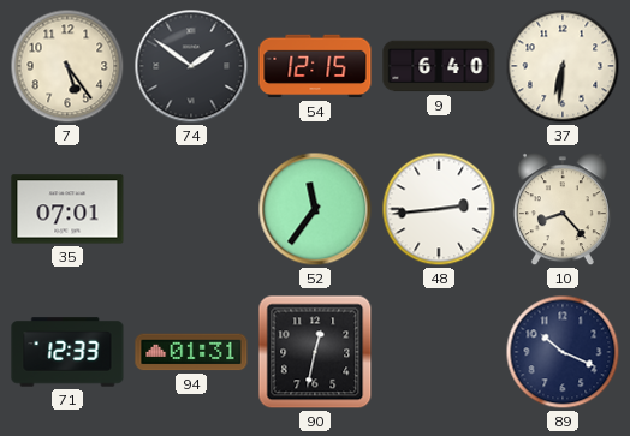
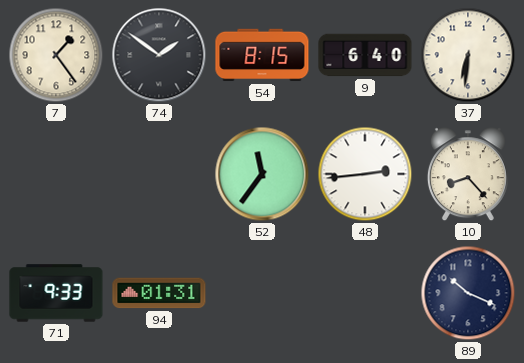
7: 5:24 -> 1:24 (56, 55)
54: 12:15 -> 8:15 (262, 55)
35: 07:01 -> none (67, 209)
71: 12:33 -> 9:33 (56, 293)
90: 12:32 -> none (315, 352)
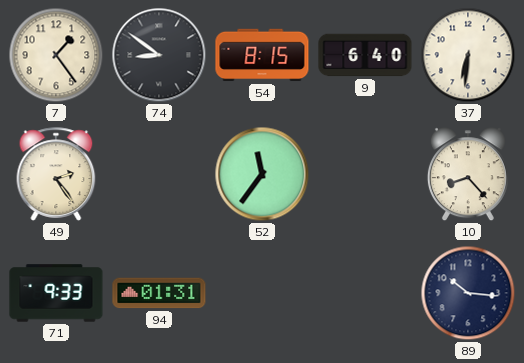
74: 1:51 -> 8:51 (159, 55)
49: none -> 2:24 (56, 174)
48: 2:44 -> none (365, 174)
89: 10:19 -> 10:16 (468, 293)
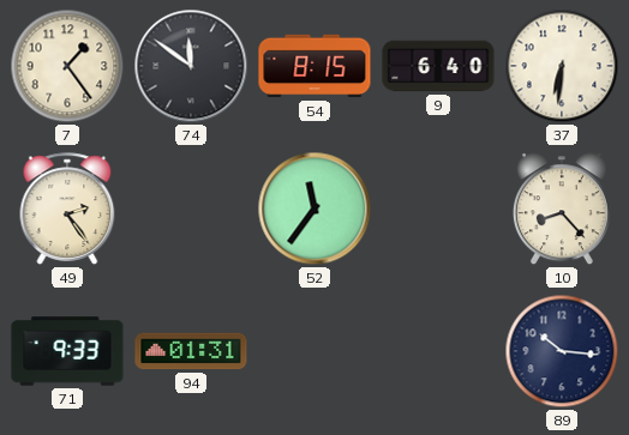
74: 8:51 -> 11:51 (191, 66)
